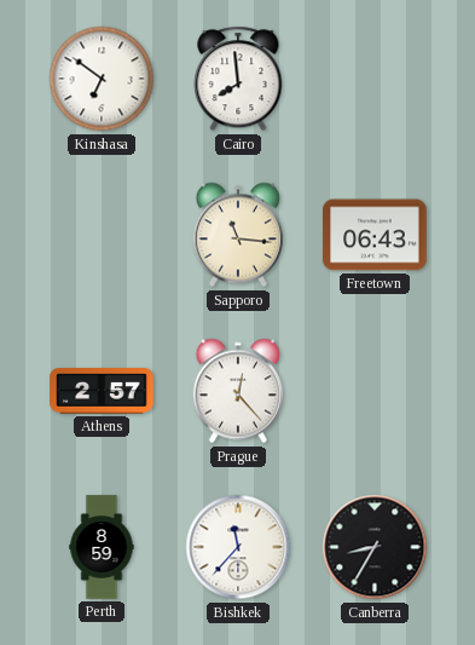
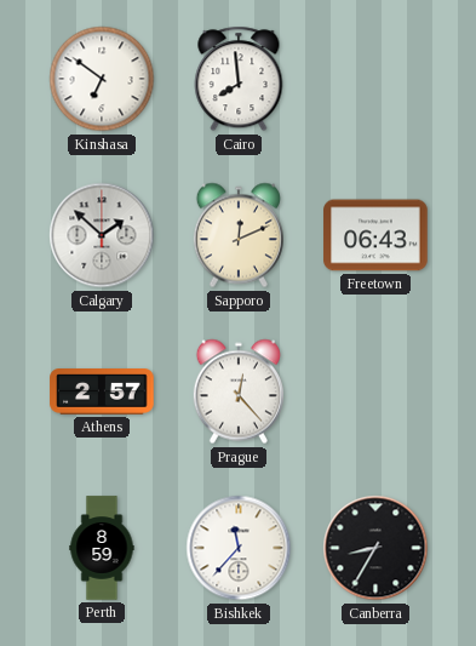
Calgary: none -> 1:52 (102, 235)
Sapporo: 11:16 -> 12:11 (239, 235)
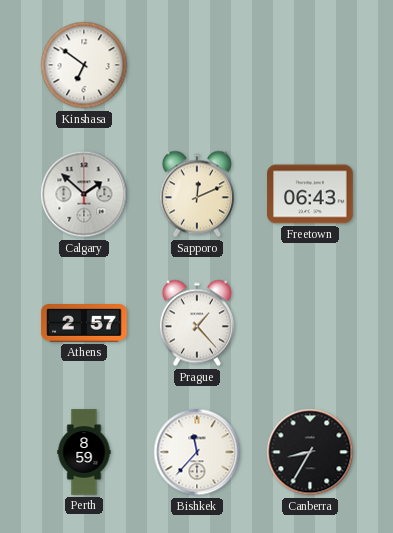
Cairo: 7:59 -> none (239, 79)
Prague: 12:23 -> 1:23 (197, 323)
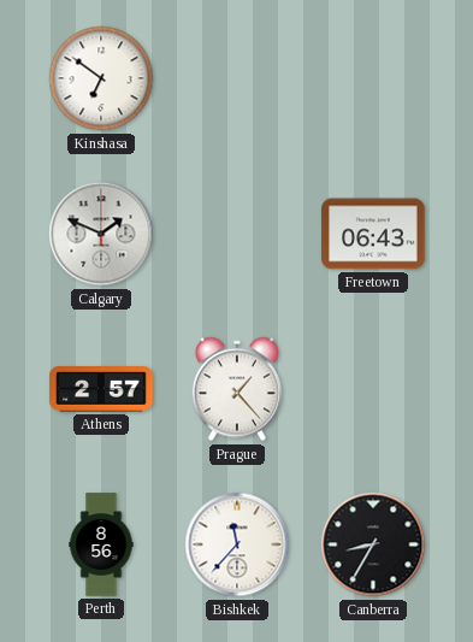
Calgary: 1:52 -> 1:49 (101, 234)
Sapporo: 12:11 -> none (197, 194)
Perth: 8:59 -> 8:56 (101, 544)
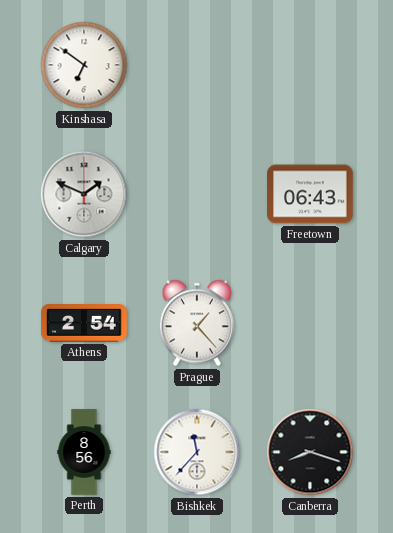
Athens: 2:57 -> 2:54 (84, 324)
Canberra: 8:35 -> 8:18 (310, 452)
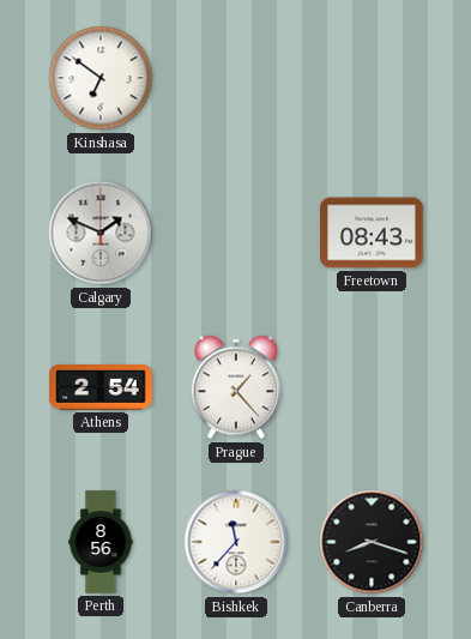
Freetown: 06:43 -> 08:43 (372, 233)
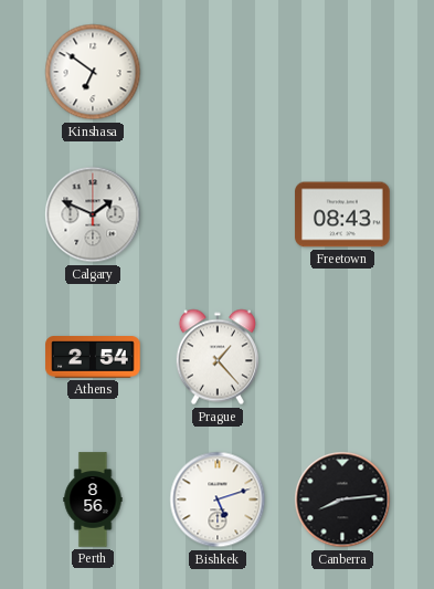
Bishkek: 11:37 -> 5:12 (218, 499)
Canberra: 8:18 -> 8:14 (342, 499)
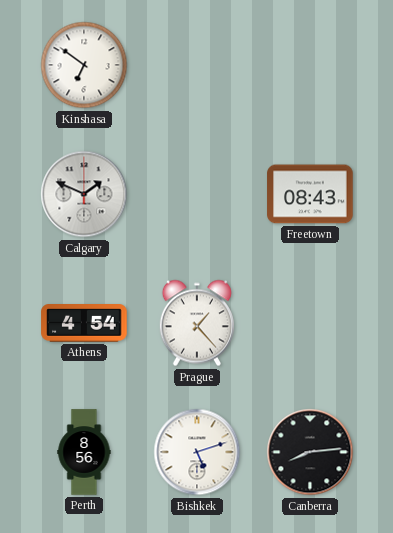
Athens: 2:54 -> 4:54 (84, 324)
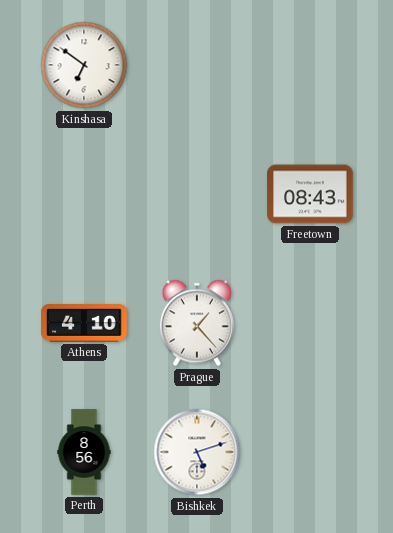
Calgary: 1:49 -> none (84, 194)
Athens: 4:54 -> 4:10 (84, 324)
Canberra: 8:14 -> none (310, 452)
